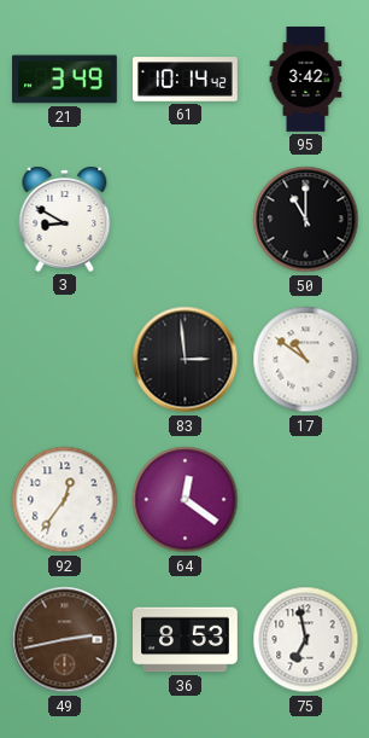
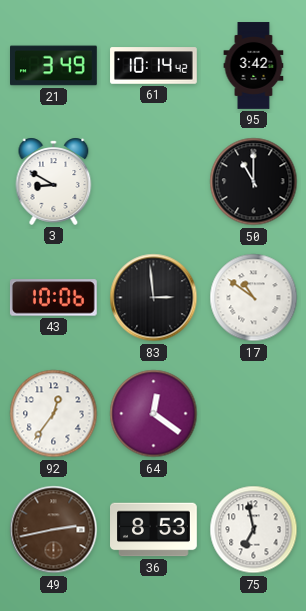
43: none -> 10:06 (53, 298)
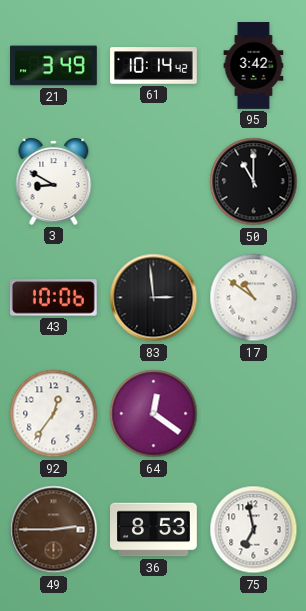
49: 2:43 -> 2:45 (54, 530)
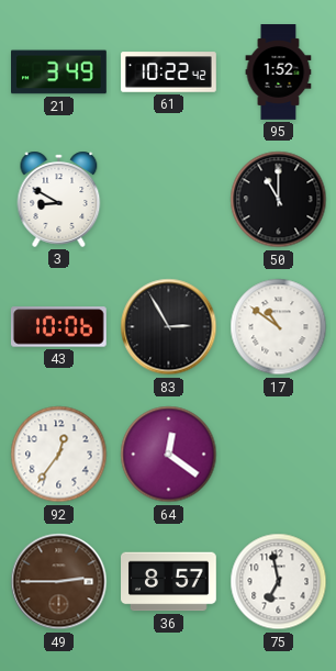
61: 10:14 -> 10:22 (169, 72)
95: 3:42 -> 1:52 (279, 72)
83: 2:59 -> 2:55 (169, 327)
36: 8:53 -> 8:57 (169, 582)
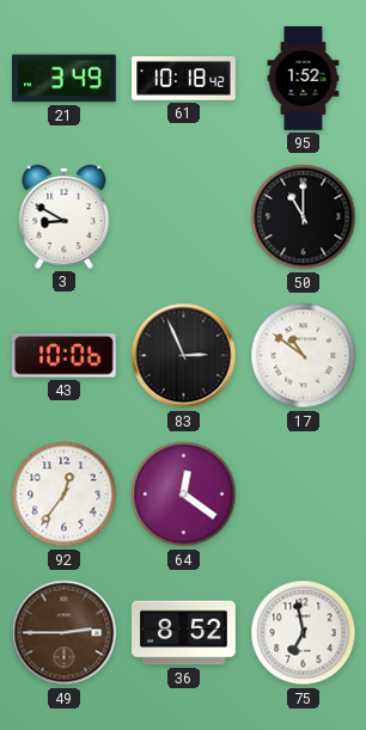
61: 10:22 -> 10:18 (184, 79)
83: 2:55 -> 2:56 (184, 356)
36: 8:57 -> 8:52 (184, 633)
